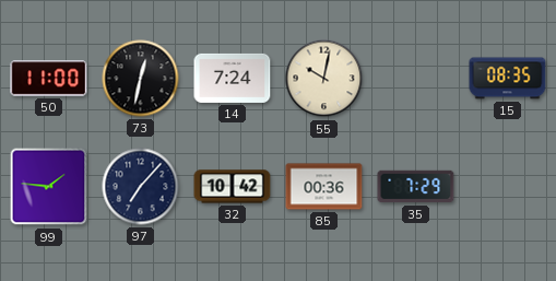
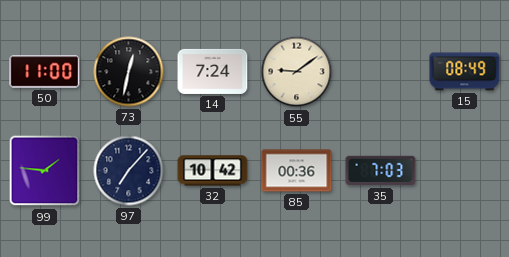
55: 10:02 -> 9:09 (297, 72)
15: 08:35 -> 08:49 (465, 72)
35: 7:29 -> 7:03 (381, 171)
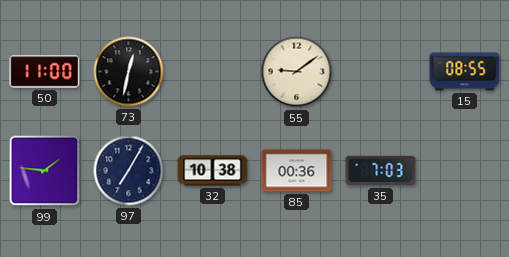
14: 7:24 -> none (213, 71)
15: 08:49 -> 08:55 (465, 72)
97: 7:07 -> 7:05 (129, 171)
32: 10:42 -> 10:38 (213, 171)
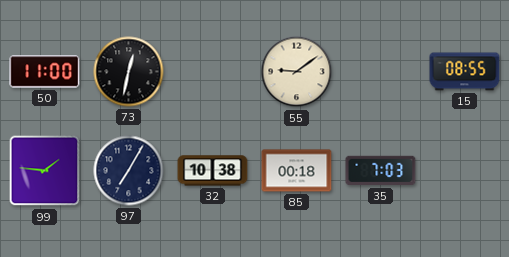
85: 00:36 -> 00:18 (297, 171)
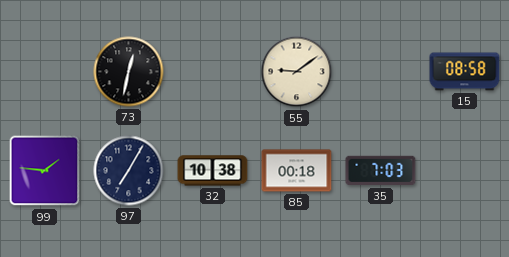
50: 11:00 -> none (45, 72)
15: 08:55 -> 08:58 (465, 72)
